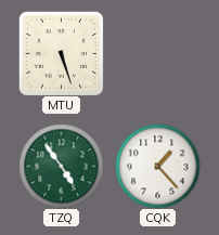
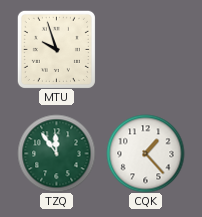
MTU: 5:27 -> 9:57 (56, 49)
TZQ: 4:54 -> 11:54 (56, 153)
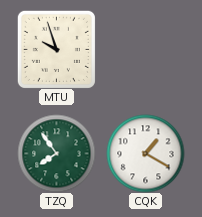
TZQ: 11:54 -> 7:54 (56, 153)
CQK: 1:23 -> 1:20 (145, 153)
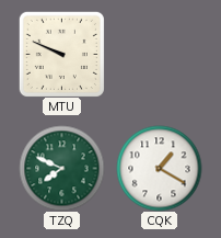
MTU: 9:57 -> 9:49 (61, 54)
TZQ: 7:54 -> 7:49 (61, 168)
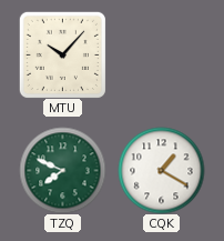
MTU: 9:49 -> 10:07 (62, 54)
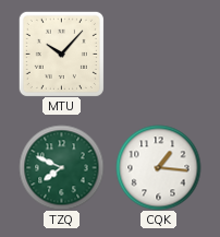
CQK: 1:20 -> 1:16 (158, 167)
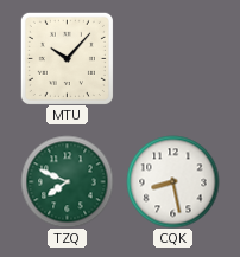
CQK: 1:16 -> 8:28 (172, 181)
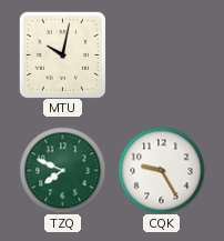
MTU: 10:07 -> 10:02 (62, 54)
CQK: 8:28 -> 9:25 (161, 170)
